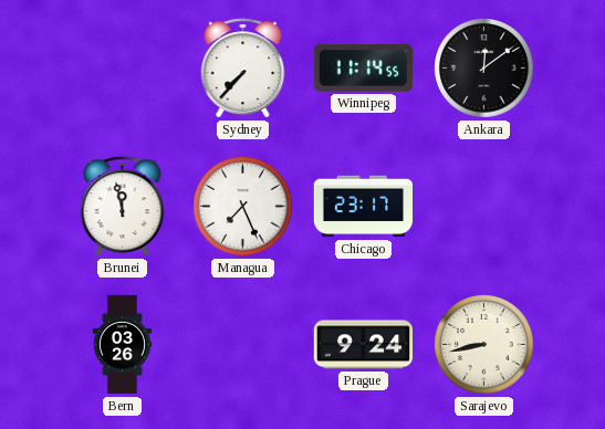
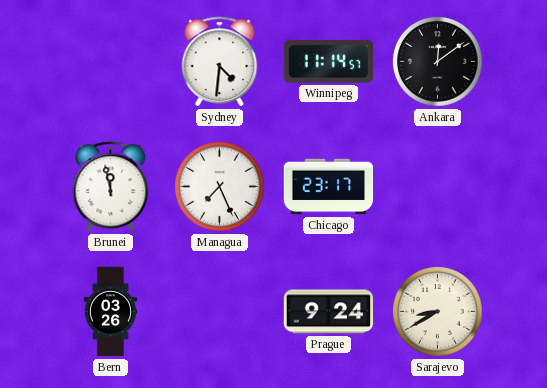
Sydney: 7:37 -> 4:31 (220, 62)
Winnipeg: 11:14:55 -> 11:14:57 (328, 62)
Sarajevo: 8:43 -> 8:40 (438, 312)
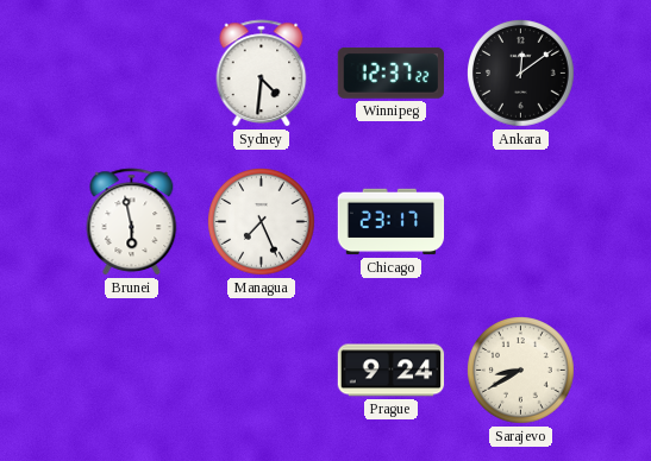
Winnipeg: 11:14 -> 12:37 (390, 74)
Brunei: 11:58 -> 5:58 (132, 222)
Bern: 03:26 -> none (111, 312)
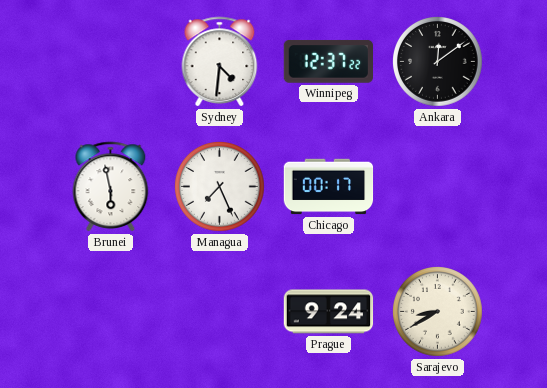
Chicago: 23:17 -> 00:17 (329, 187)
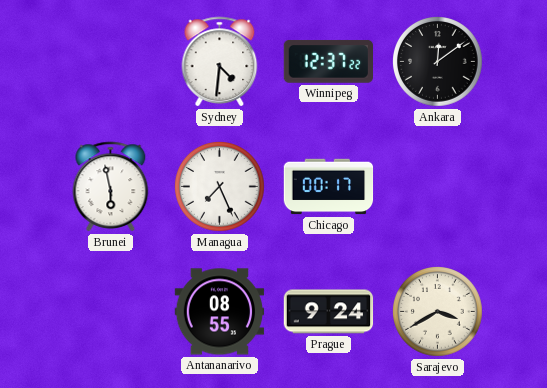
Antananarivo: none -> 08:55 (220, 312)
Sarajevo: 8:40 -> 3:40 (438, 312)
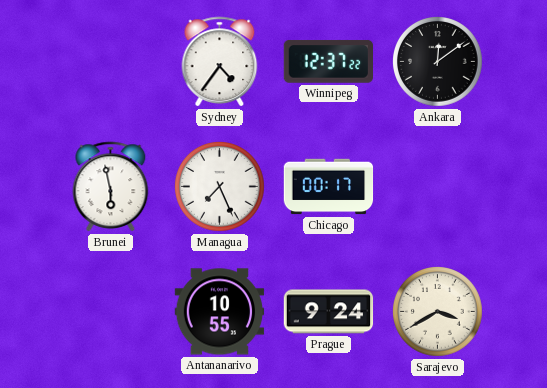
Sydney: 4:31 -> 4:36 (220, 62)
Antananarivo: 08:55 -> 10:55 (220, 312)
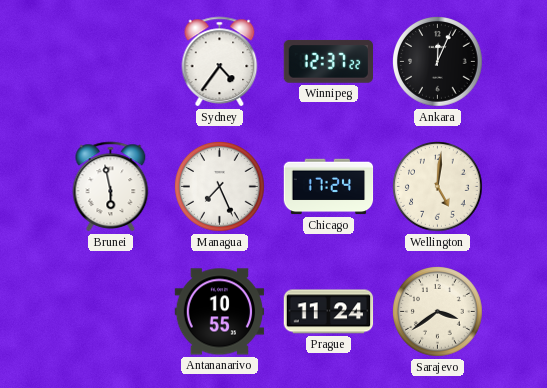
Ankara: 12:09 -> 12:04 (438, 62)
Chicago: 00:17 -> 17:24 (329, 187)
Wellington: none -> 5:01 (438, 187)
Prague: 9:24 -> 11:24 (329, 312)
Sarajevo: 3:40 -> 3:39 (438, 312)
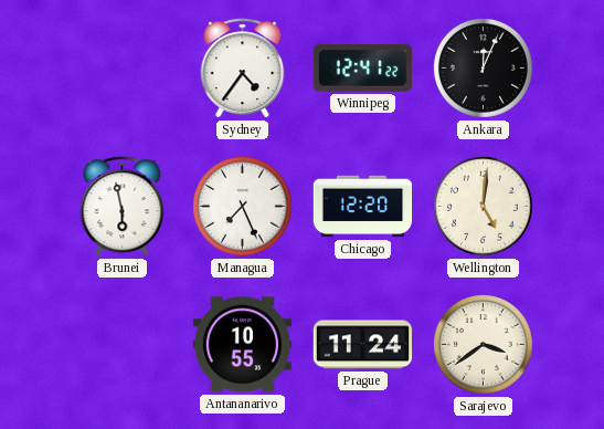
Winnipeg: 12:37 -> 12:41 (362, 69)
Chicago: 17:24 -> 12:20 (363, 207)
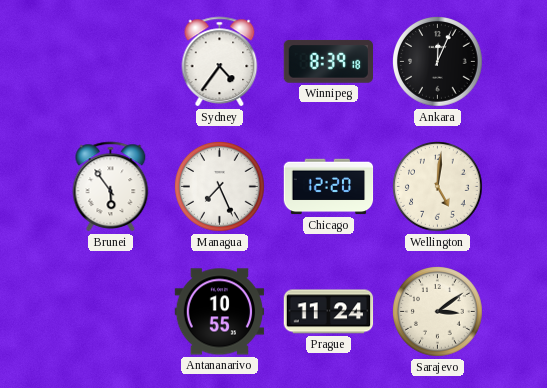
Winnipeg: 12:41 -> 8:39 (328, 62)
Brunei: 5:58 -> 5:54 (111, 187)
Sarajevo: 3:39 -> 3:09 (438, 312)
